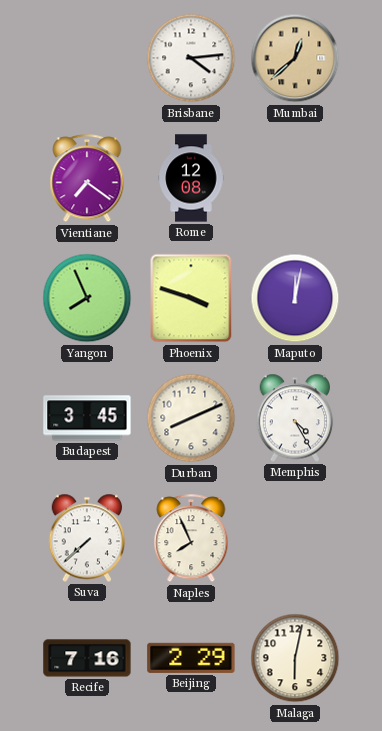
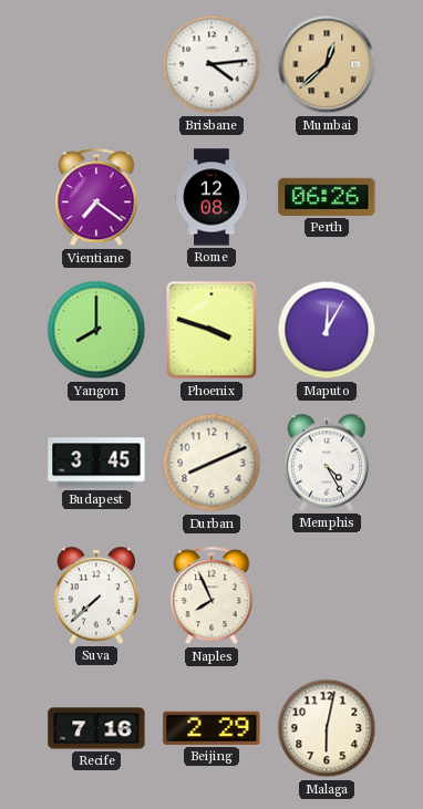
Perth: none -> 06:26 (327, 197)
Yangon: 7:56 -> 8:00 (96, 330)
Maputo: 12:02 -> 12:05 (327, 330)
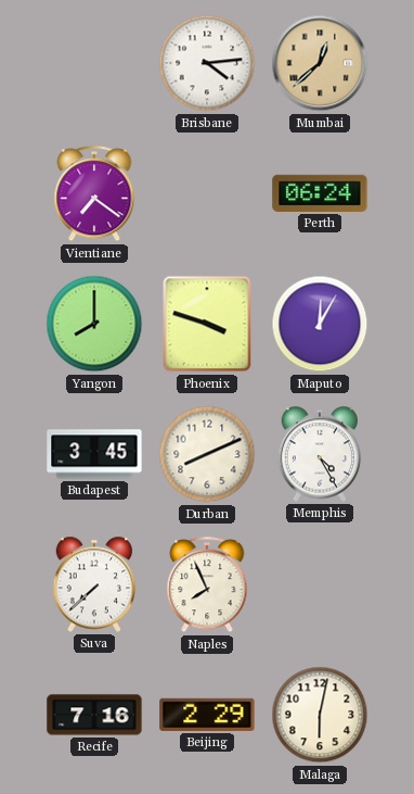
Rome: 12:08 -> none (211, 197)
Perth: 06:26 -> 06:24 (320, 193)
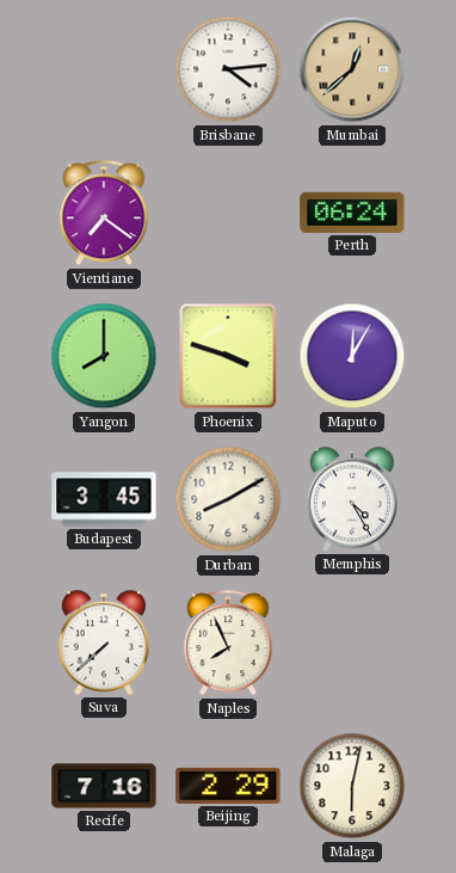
Durban: 8:11 -> 8:10 (228, 499)
